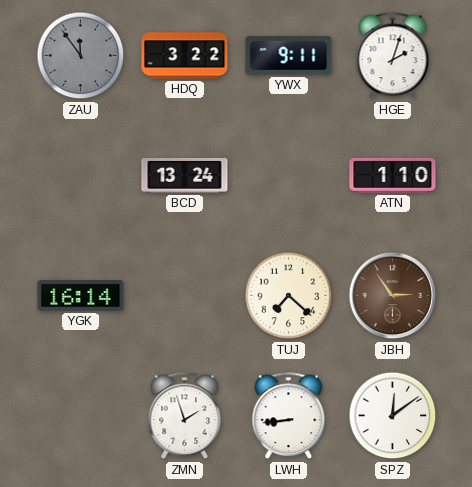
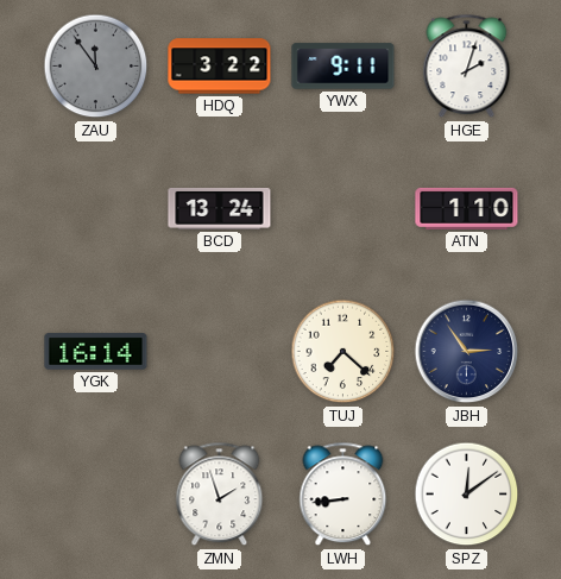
JBH dial: brown -> navy (467, 352)
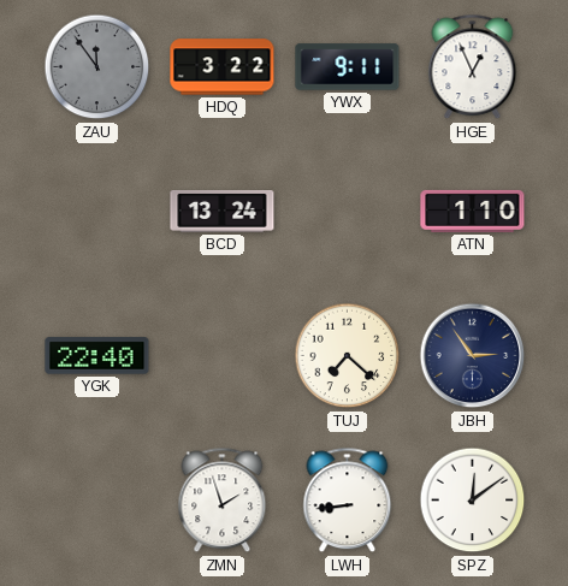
HGE: 2:03 -> 12:56 (473, 67)
YGK: 16:14 -> 22:40 (97, 356)
